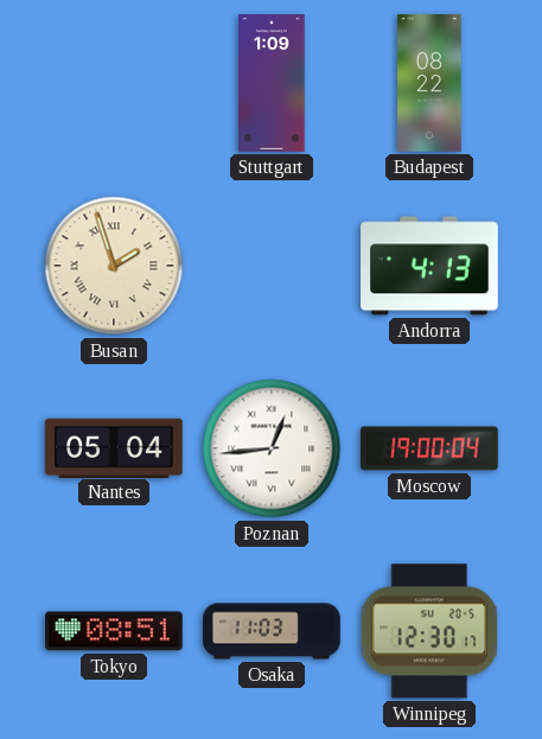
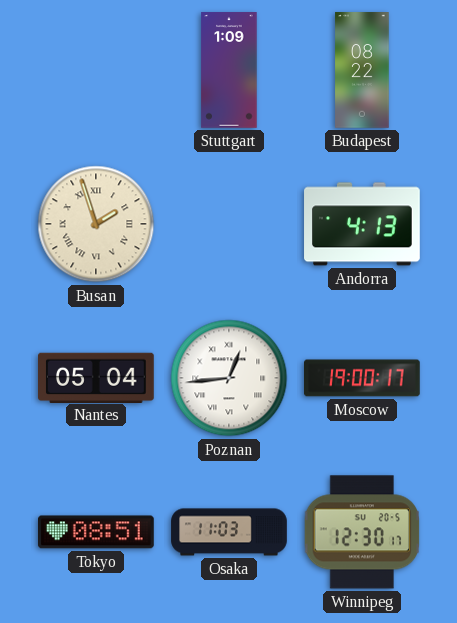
Moscow: 19:00:04 -> 19:00:17 (363, 378)
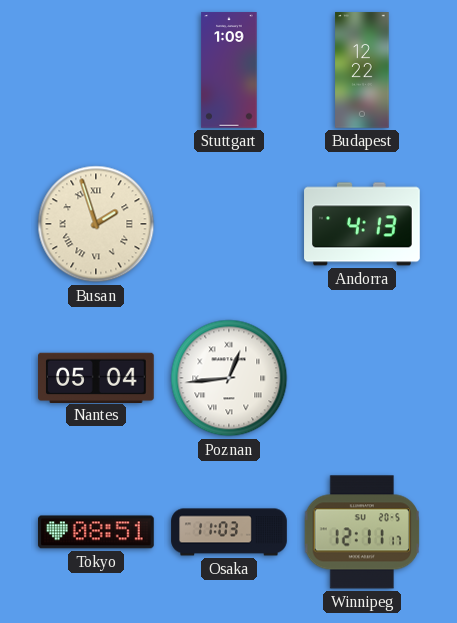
Budapest: 08:22 -> 12:22 (362, 70)
Moscow: 19:00 -> none (363, 378)
Winnipeg: 12:30 -> 12:11 (362, 532)
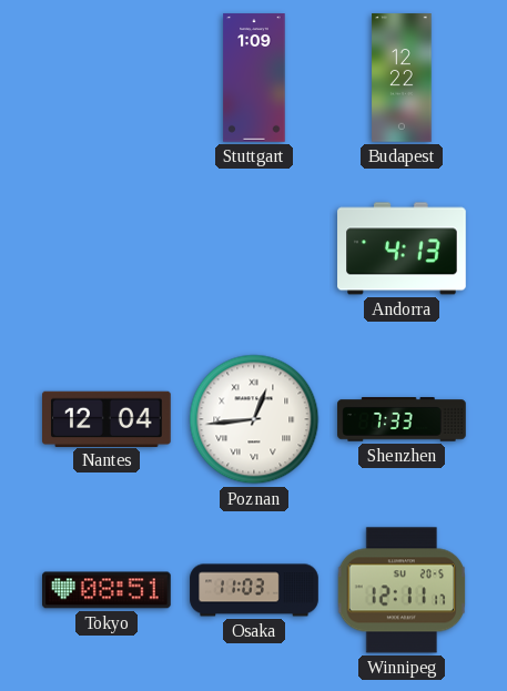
Busan: 1:57 -> none (96, 224)
Nantes: 05:04 -> 12:04 (108, 418)
Shenzhen: none -> 7:33 (402, 419)
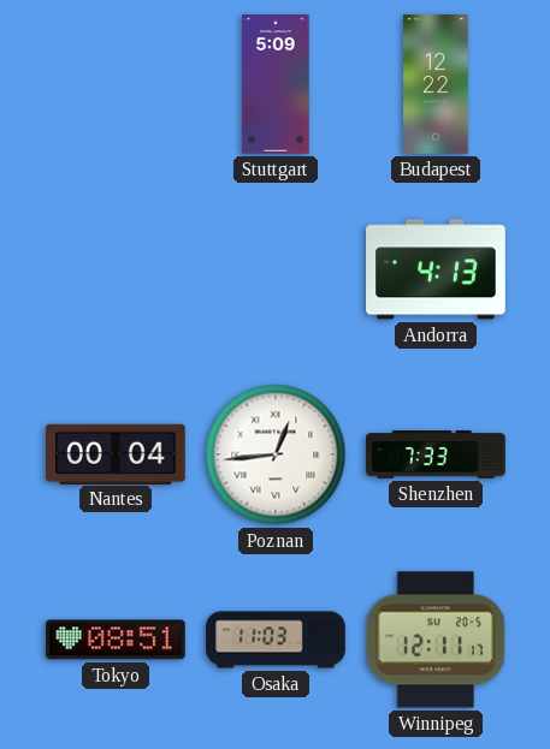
Stuttgart: 1:09 -> 5:09 (276, 84)
Nantes: 12:04 -> 00:04 (117, 453)
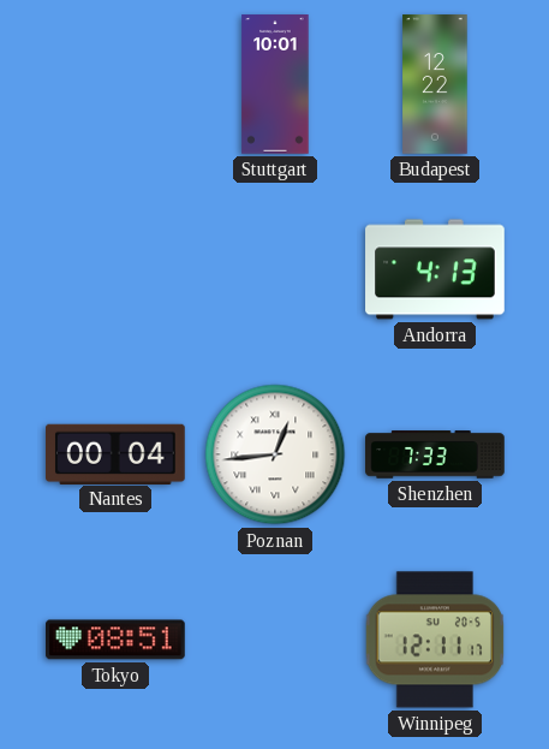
Stuttgart: 5:09 -> 10:01 (275, 84)
Osaka: 11:03 -> none (276, 640)
